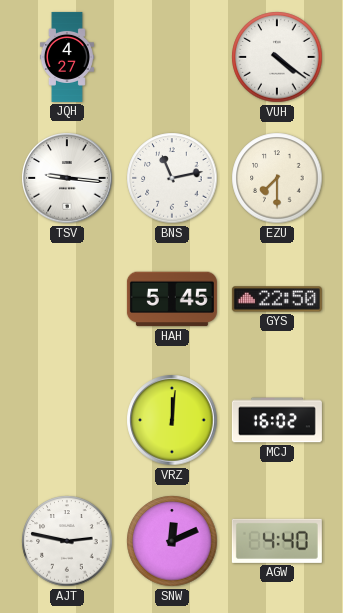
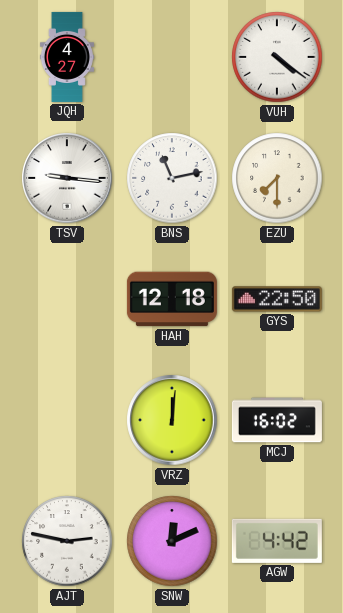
HAH: 5:45 -> 12:18 (172, 299)
AGW: 4:40 -> 4:42 (277, 541)
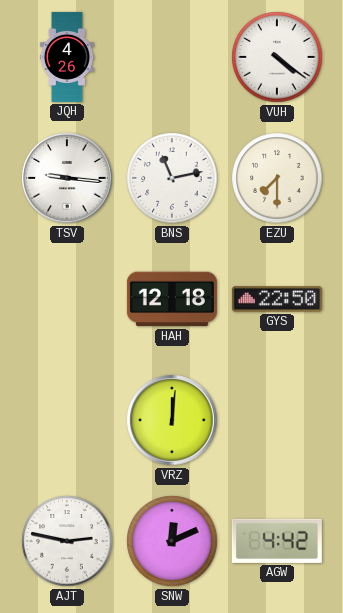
JQH: 4:27 -> 4:26 (67, 57)
MCJ: 16:02 -> none (277, 420)
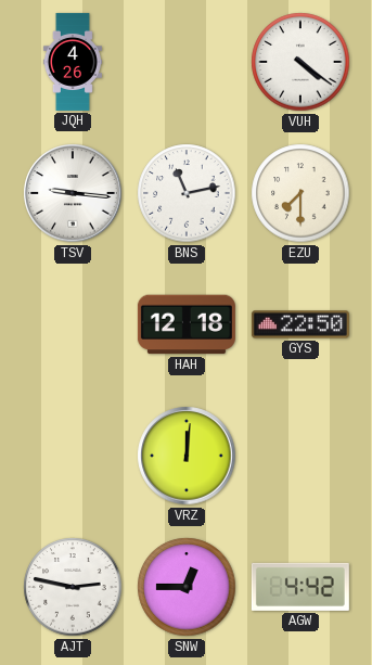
SNW: 12:11 -> 12:45 (187, 587)
